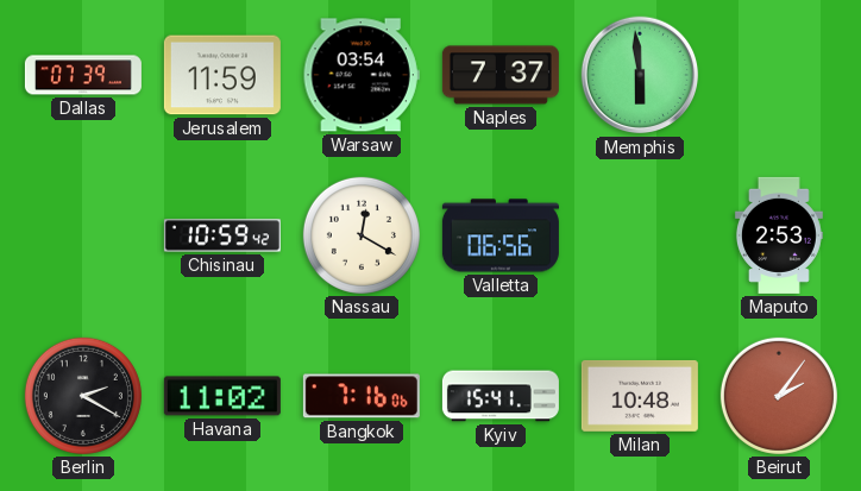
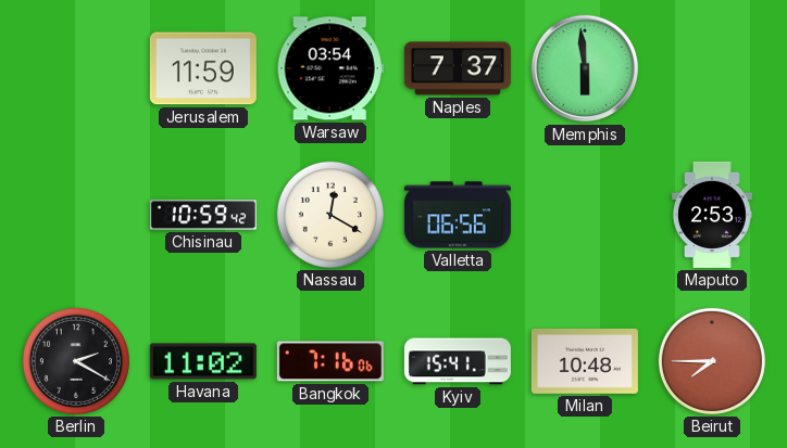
Dallas: 07:39 -> none (83, 75)
Beirut: 2:06 -> 7:45 (712, 361)
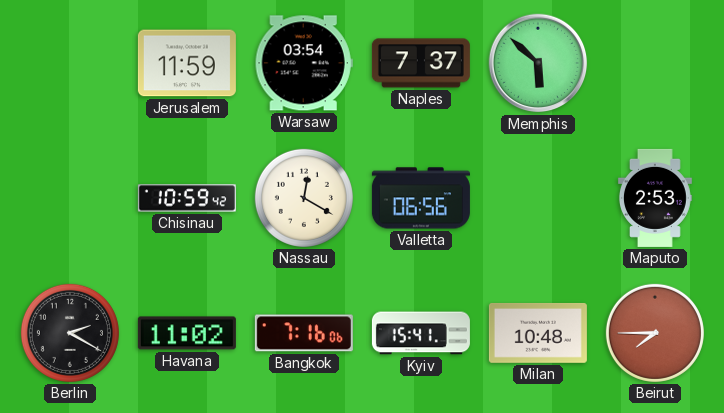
Memphis: 5:59 -> 5:52 (538, 63)
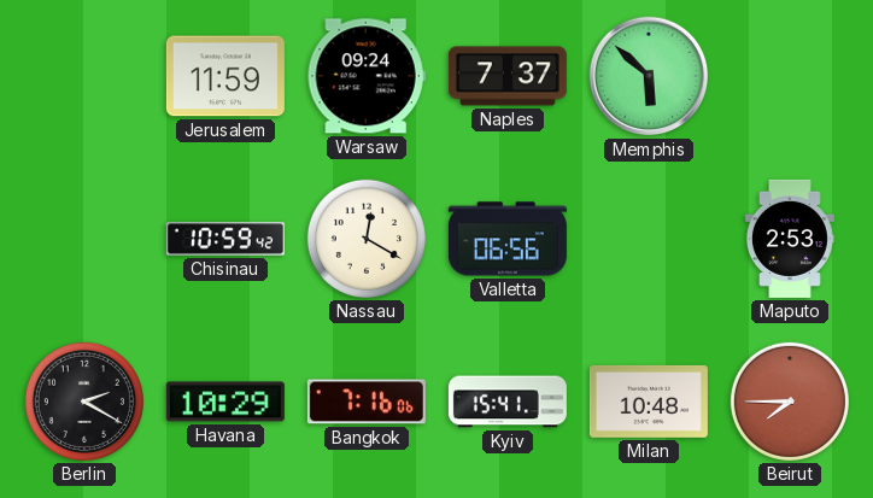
Warsaw: 03:54 -> 09:24 (367, 76)
Havana: 11:02 -> 10:29 (225, 402)
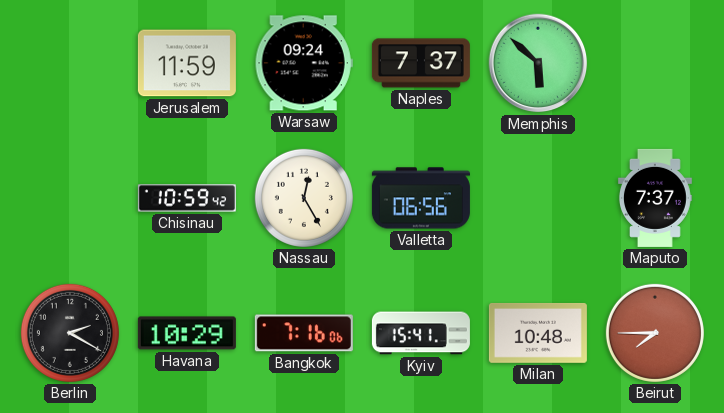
Nassau: 12:20 -> 12:25 (304, 198)
Maputo: 2:53 -> 7:37 (655, 198)
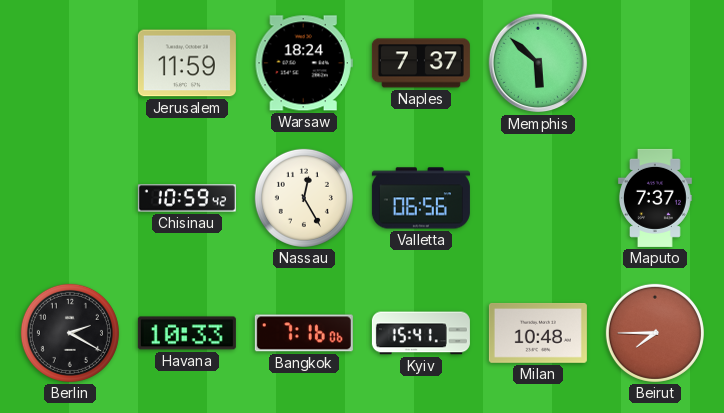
Warsaw: 09:24 -> 18:24 (304, 63)
Havana: 10:29 -> 10:33 (187, 333)
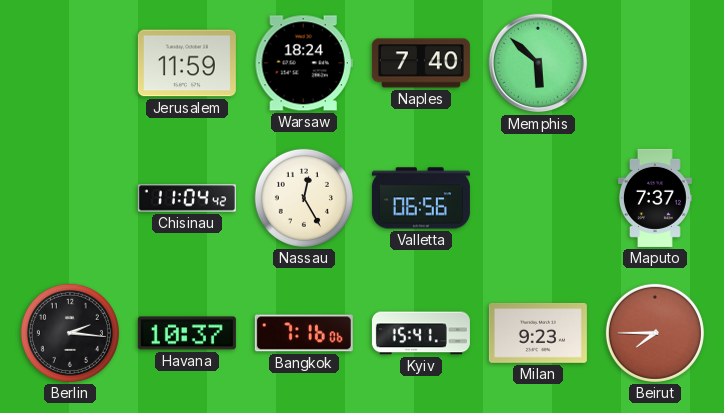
Naples: 7:37 -> 7:40 (421, 63)
Chisinau: 10:59 -> 11:04 (187, 198)
Berlin: 2:20 -> 2:16 (70, 333)
Havana: 10:33 -> 10:37 (187, 333)
Milan: 10:48 -> 9:23 (538, 333)
